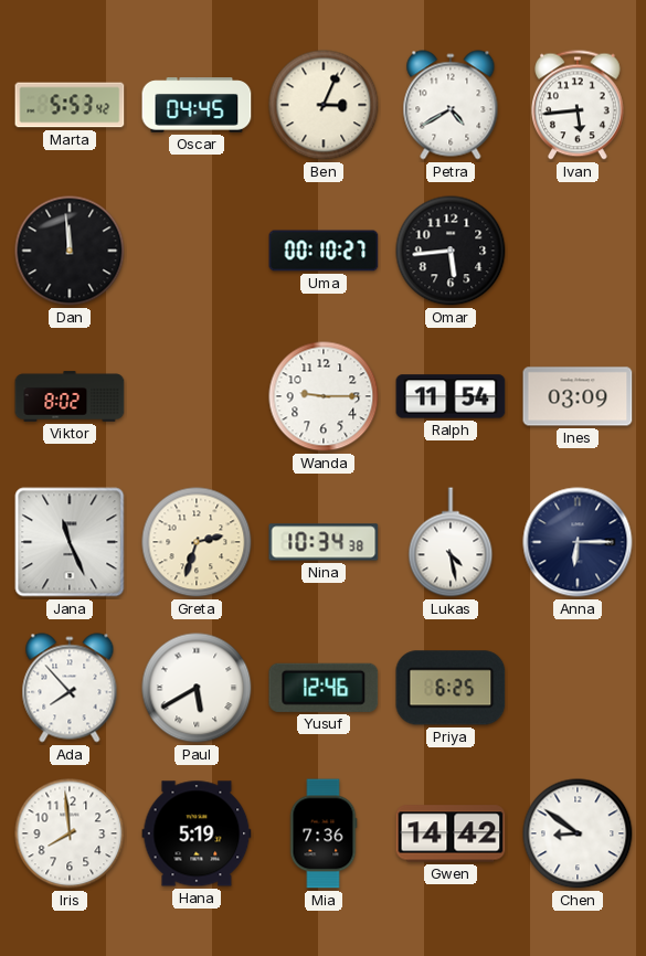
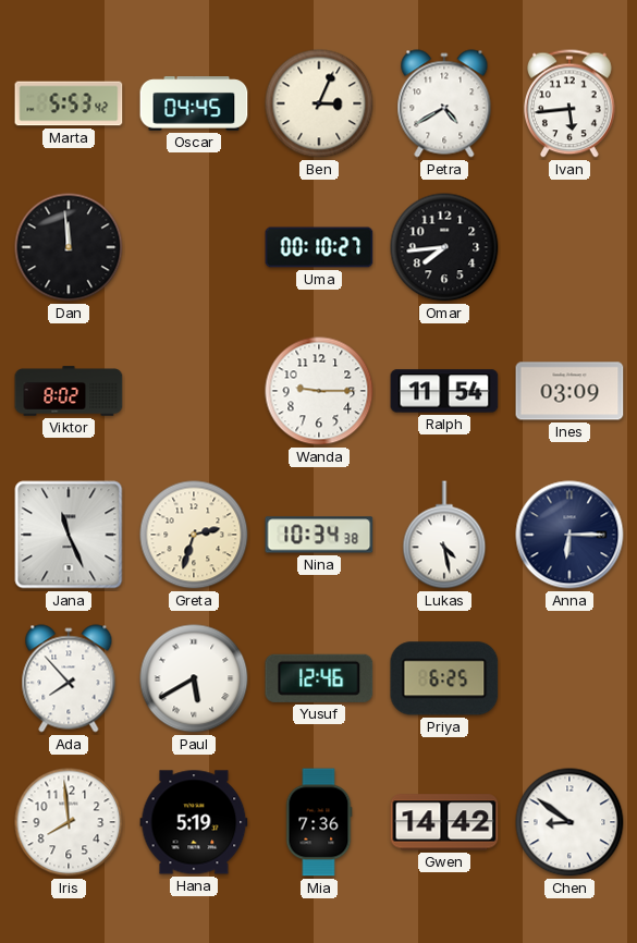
Omar: 5:44 -> 7:44 (444, 247)
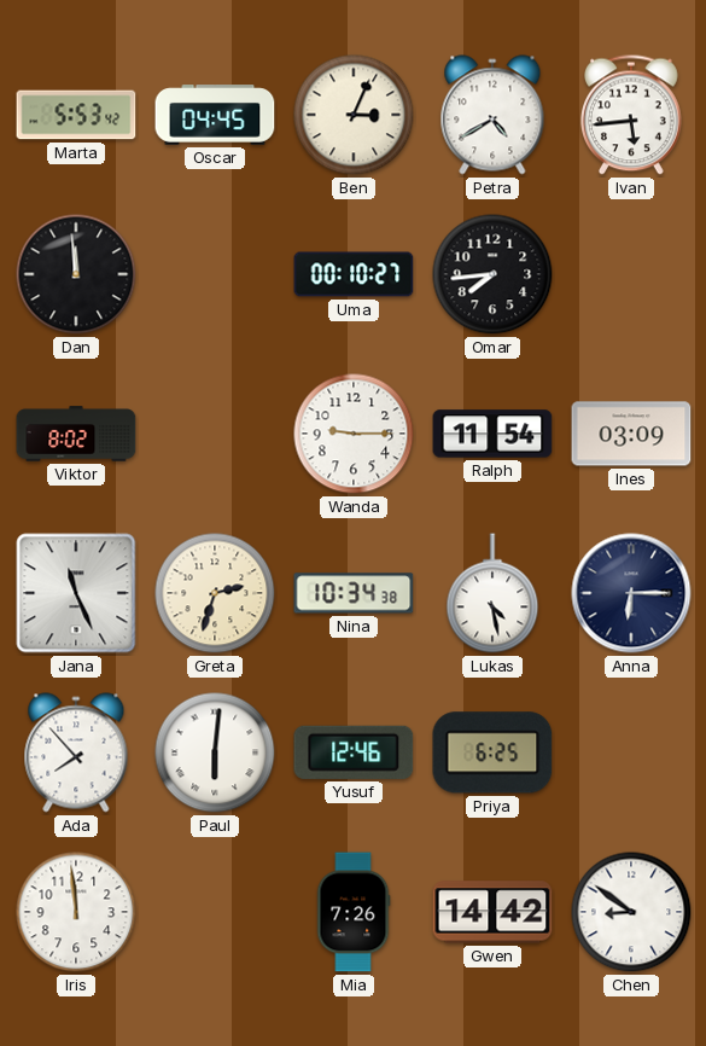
Paul: 5:40 -> 6:01 (215, 752)
Iris: 7:59 -> 11:59 (76, 912)
Hana: 5:19 -> none (194, 822)
Mia: 7:36 -> 7:26 (354, 912)
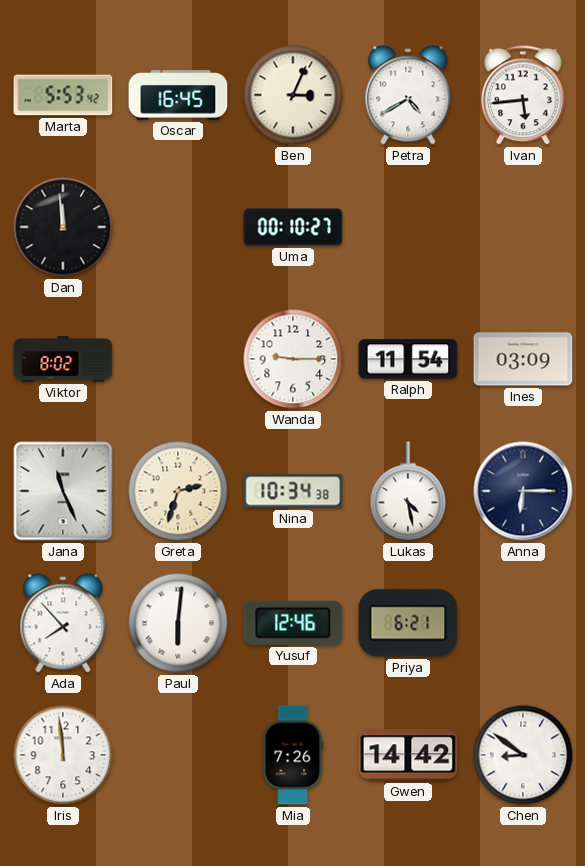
Oscar: 04:45 -> 16:45 (178, 95)
Omar: 7:44 -> none (492, 274)
Priya: 6:25 -> 6:21 (408, 623)
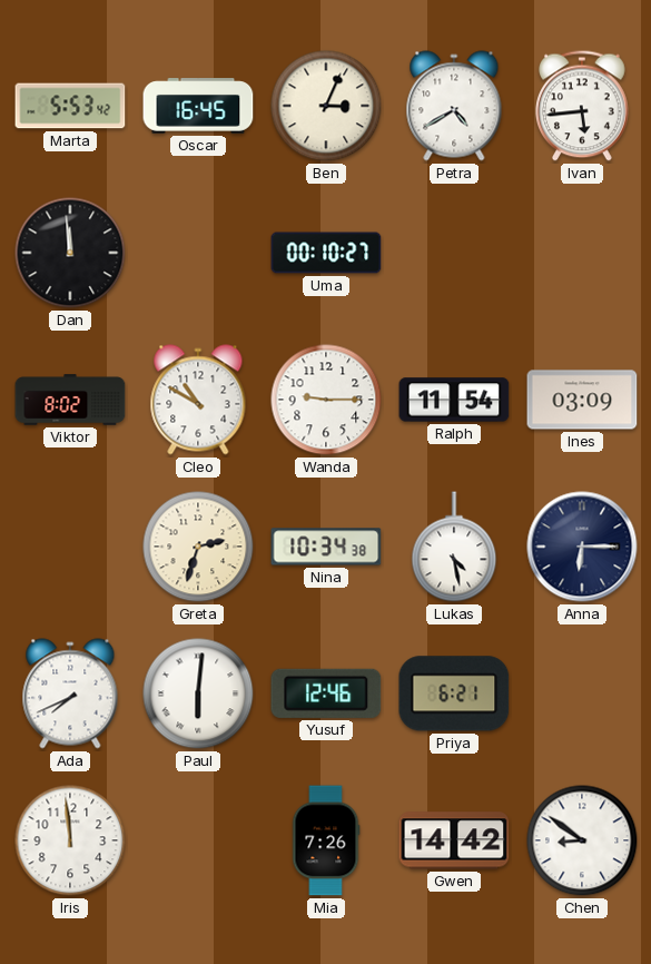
Cleo: none -> 10:50 (198, 400)
Jana: 11:26 -> none (63, 491)
Ada: 7:53 -> 7:41 (70, 694)
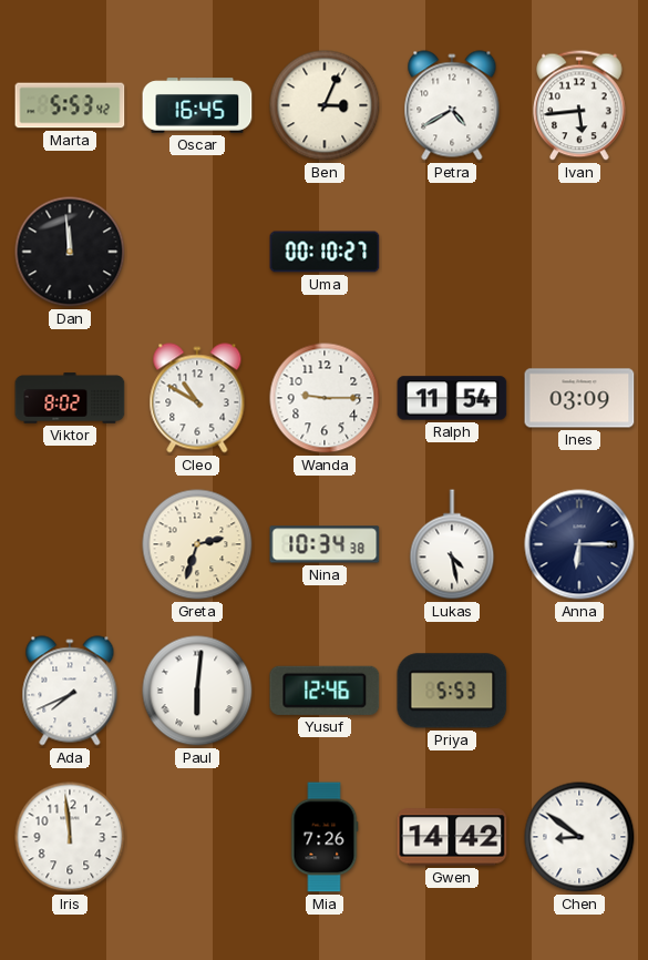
Priya: 6:21 -> 5:53 (452, 691)
